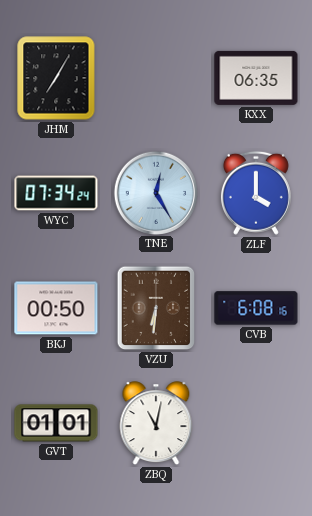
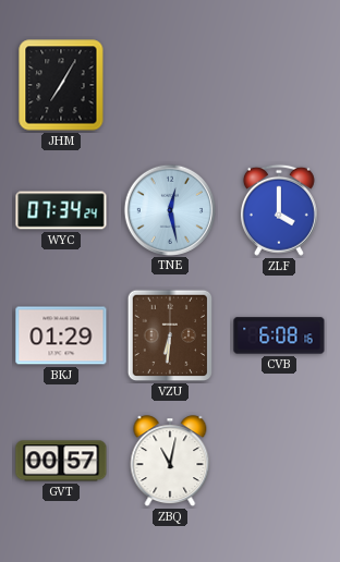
KXX: 06:35 -> none (256, 78)
TNE: 12:25 -> 12:28 (169, 209)
BKJ: 00:50 -> 01:29 (61, 335)
GVT: 01:01 -> 00:57 (61, 461)
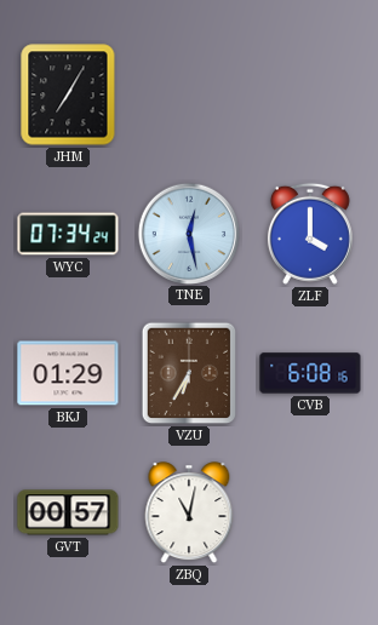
VZU: 6:31 -> 6:35 (189, 373)
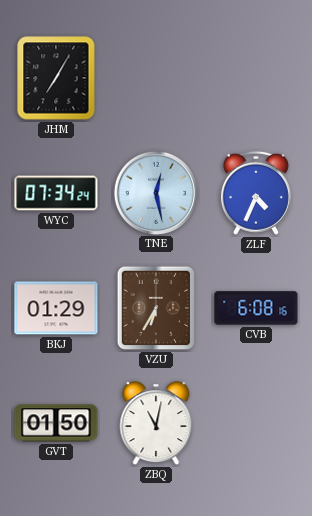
ZLF: 4:00 -> 4:34 (256, 193)
GVT: 00:57 -> 01:50 (56, 423)
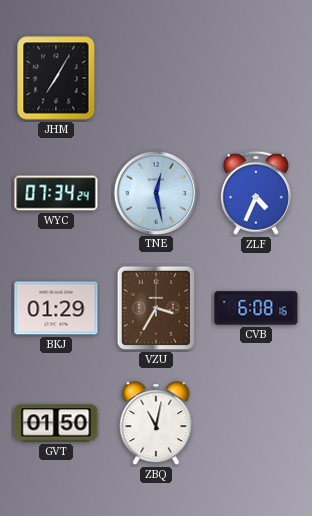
VZU: 6:35 -> 3:35 (156, 308)
